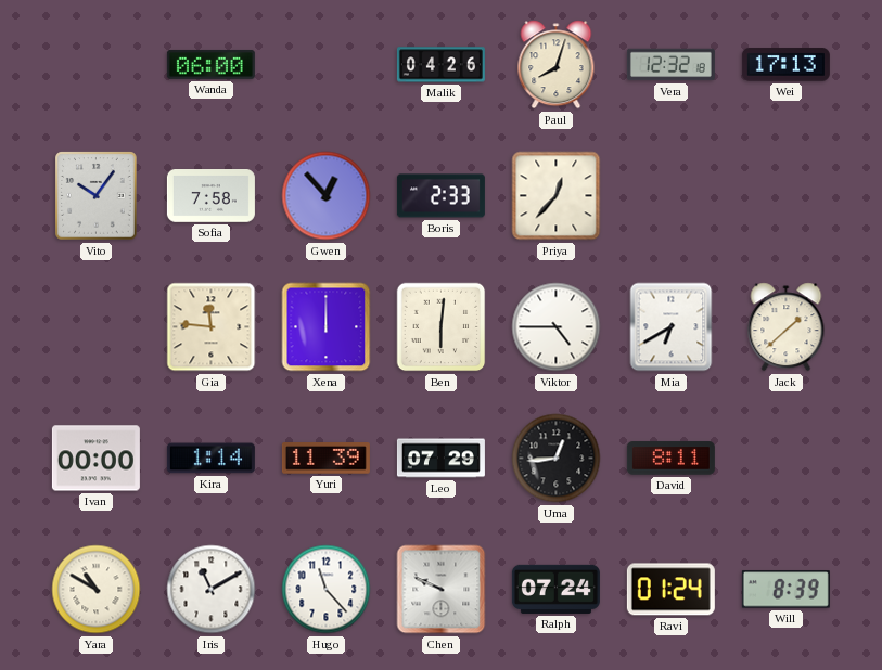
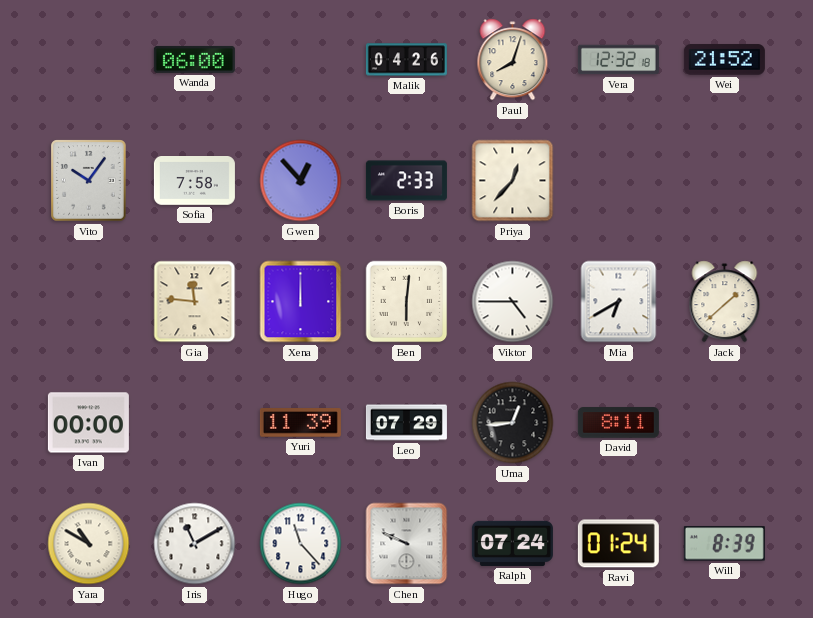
Wei: 17:13 -> 21:52 (724, 60)
Kira: 1:14 -> none (210, 459)
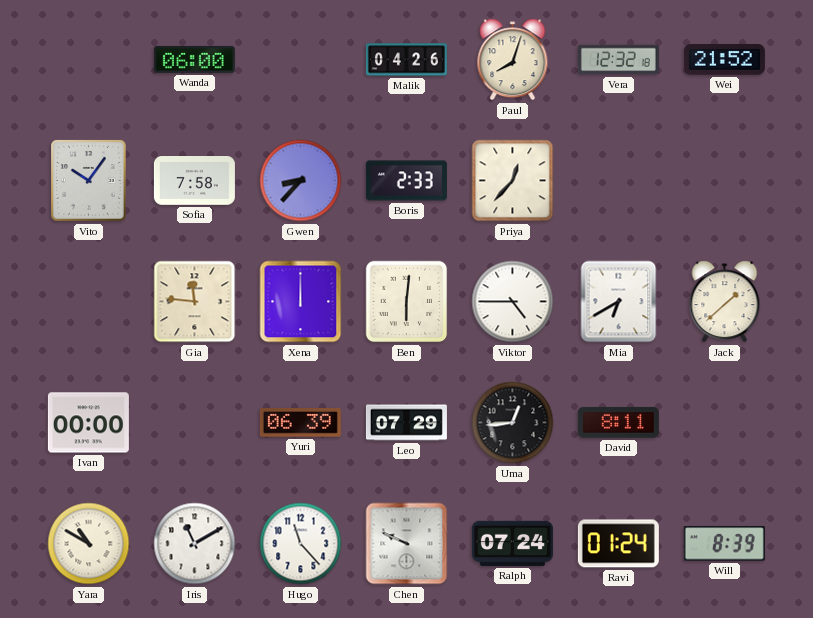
Gwen: 12:53 -> 8:37 (301, 181)
Yuri: 11:39 -> 06:39 (300, 423)
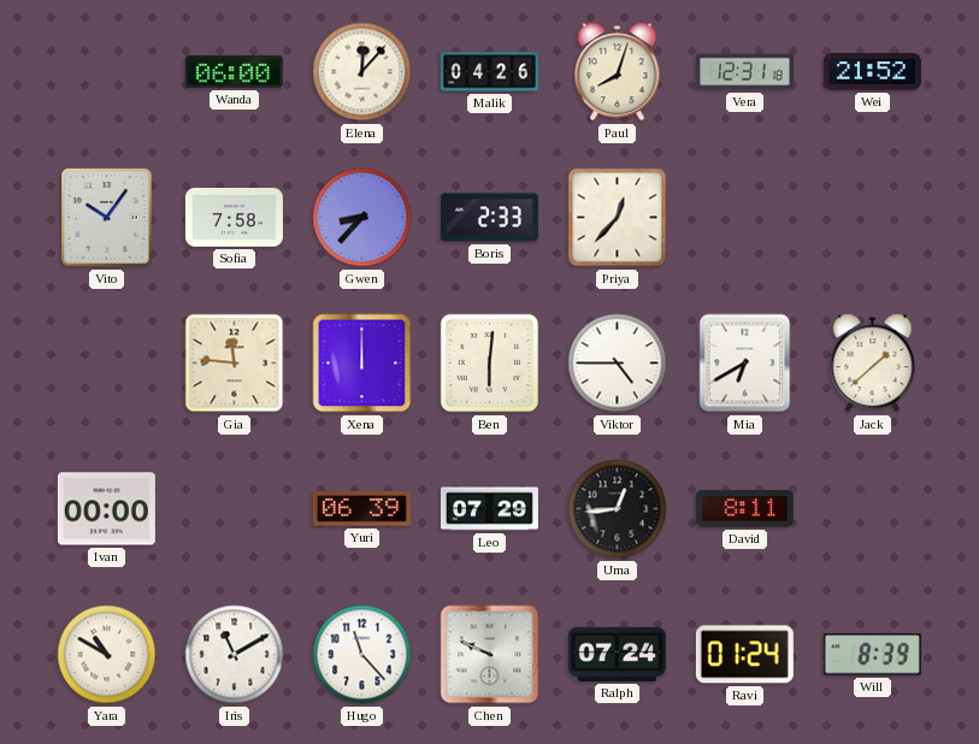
Elena: none -> 12:07 (362, 72)
Vera: 12:32 -> 12:31 (744, 72)
